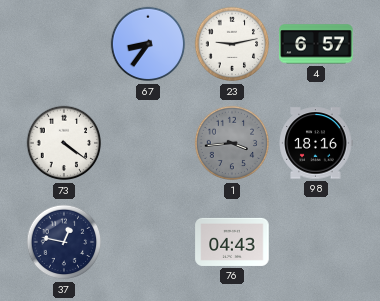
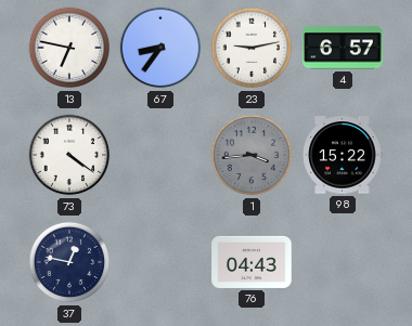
13: none -> 6:47 (69, 48)
98: 18:16 -> 15:22 (343, 155)
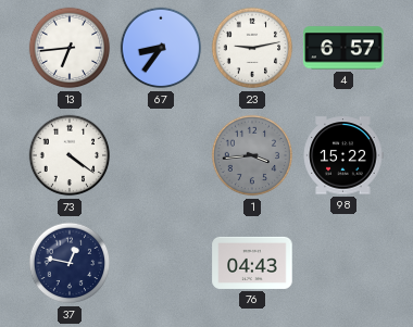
13: 6:47 -> 6:44 (70, 48)
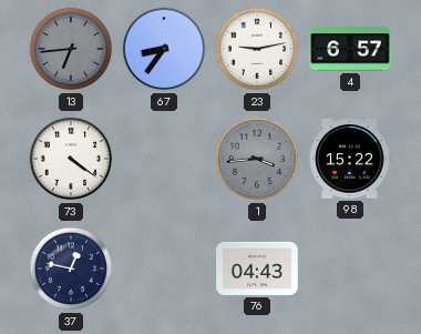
13 dial: white -> grey (71, 49)
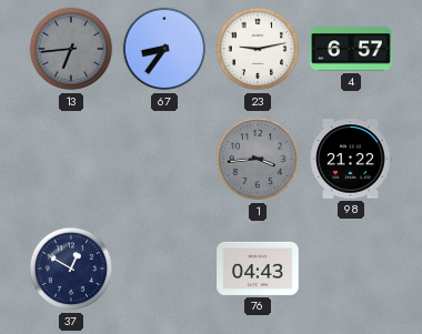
73: 4:21 -> none (71, 159)
98: 15:22 -> 21:22 (351, 159)
37: 12:47 -> 12:50 (71, 269)
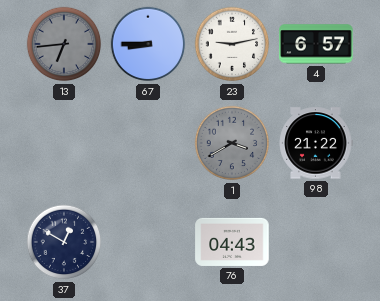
67: 8:36 -> 8:45 (148, 44)
1: 3:44 -> 3:40 (232, 143)
